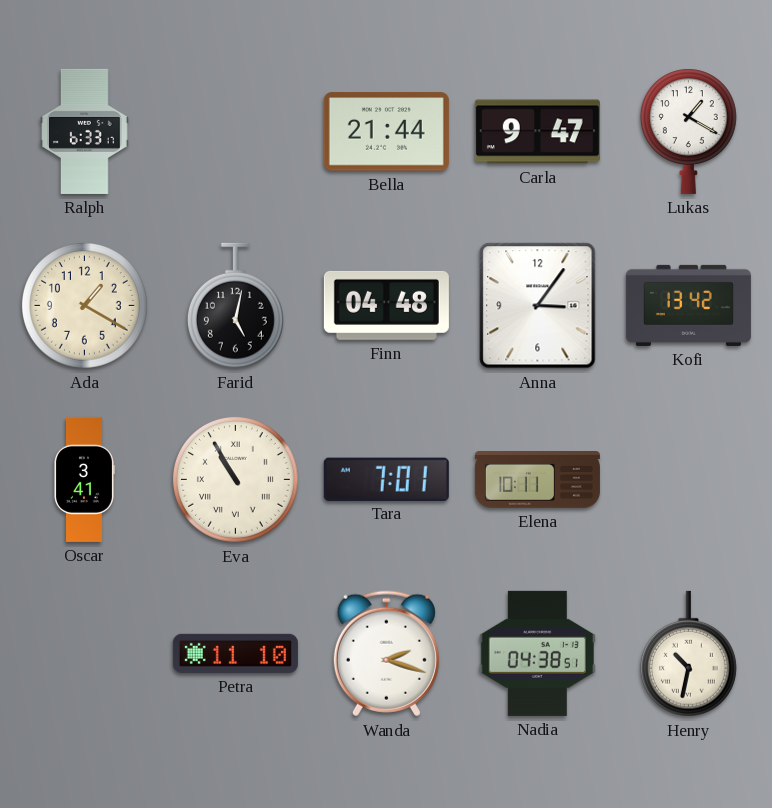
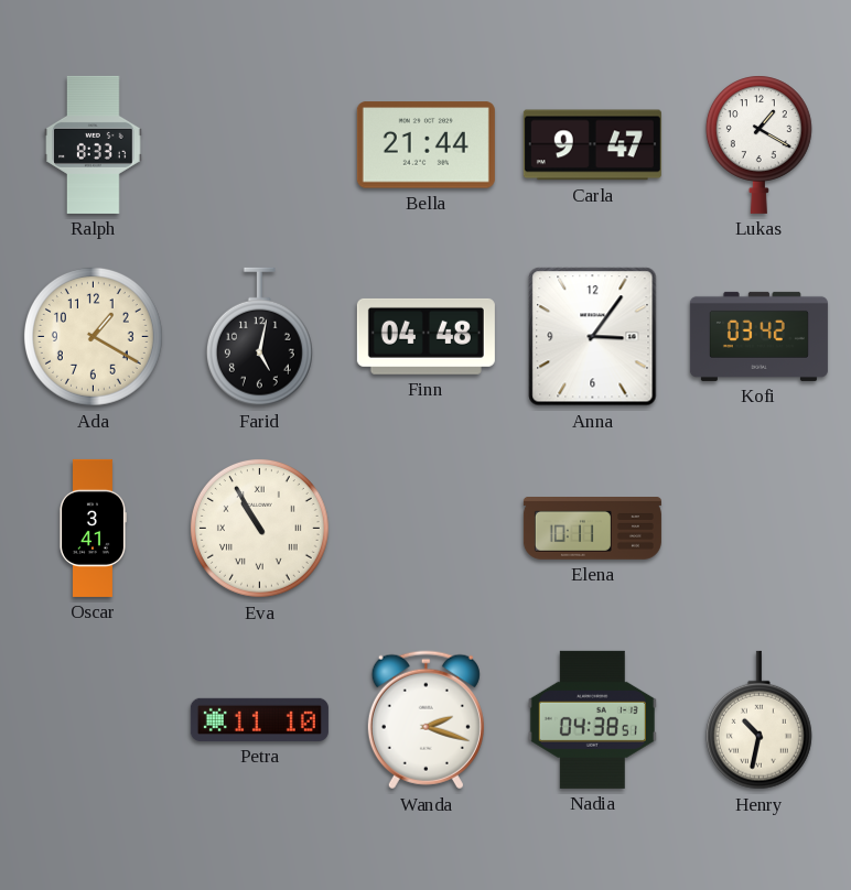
Ralph: 6:33 -> 8:33 (94, 144)
Kofi: 13:42 -> 03:42 (758, 336)
Tara: 7:01 -> none (386, 479)
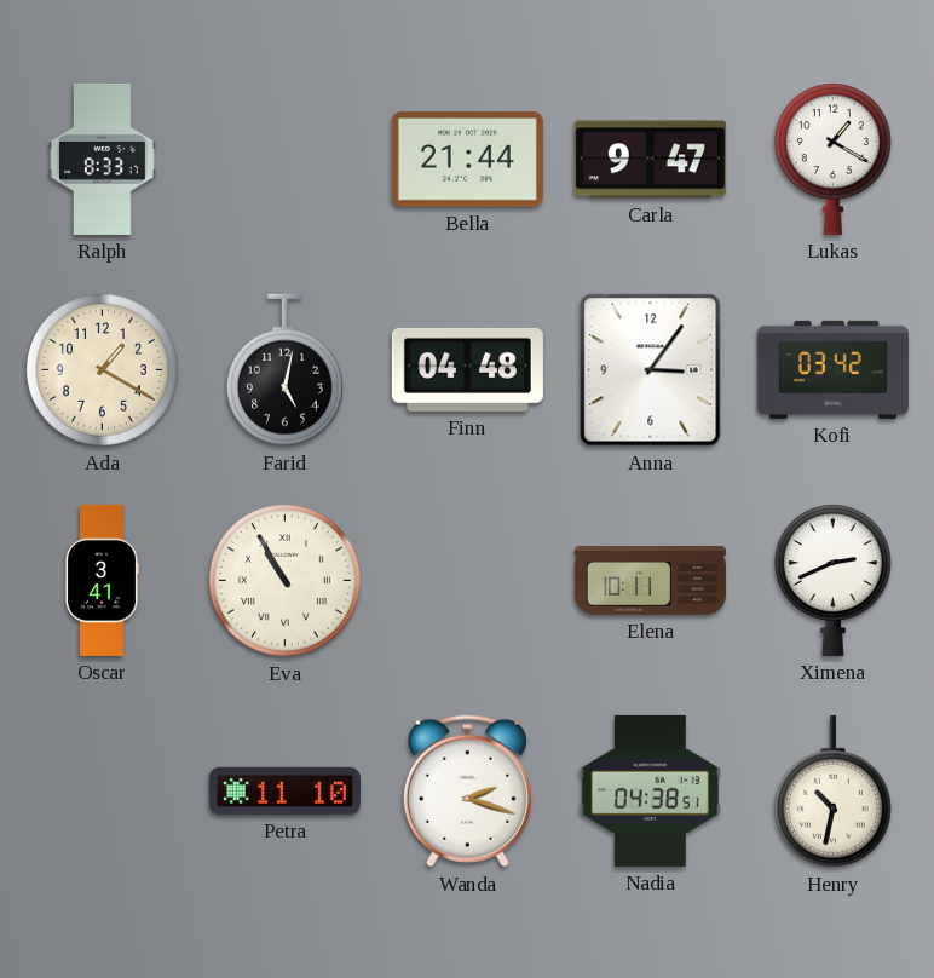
Ximena: none -> 2:41 (832, 580)
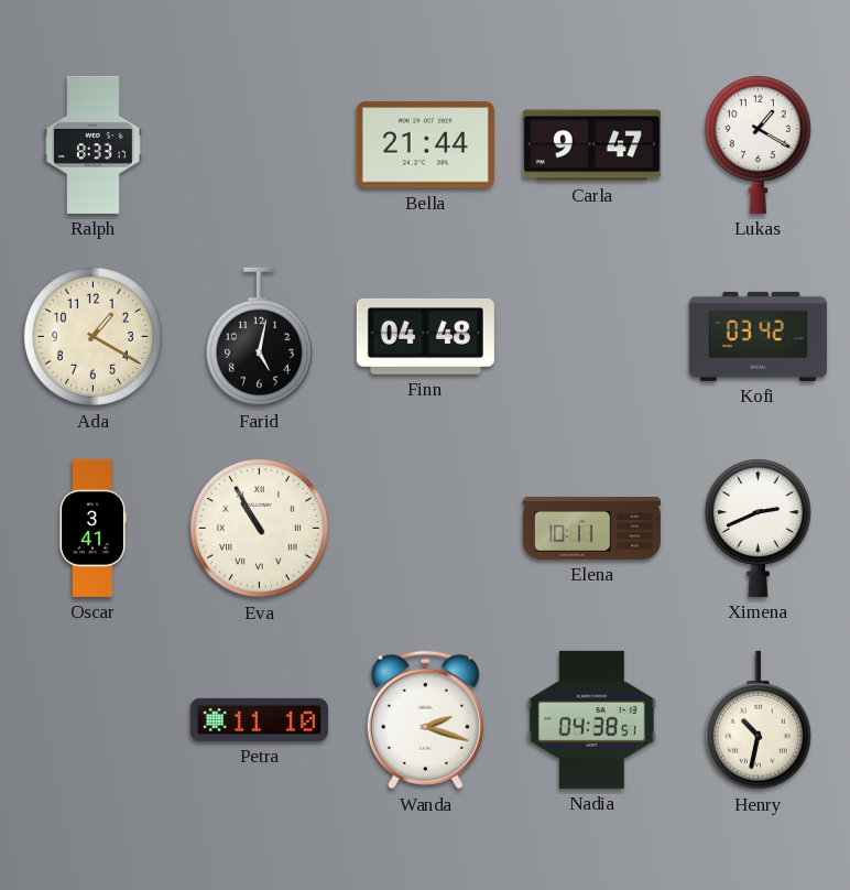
Anna: 3:06 -> none (651, 370)
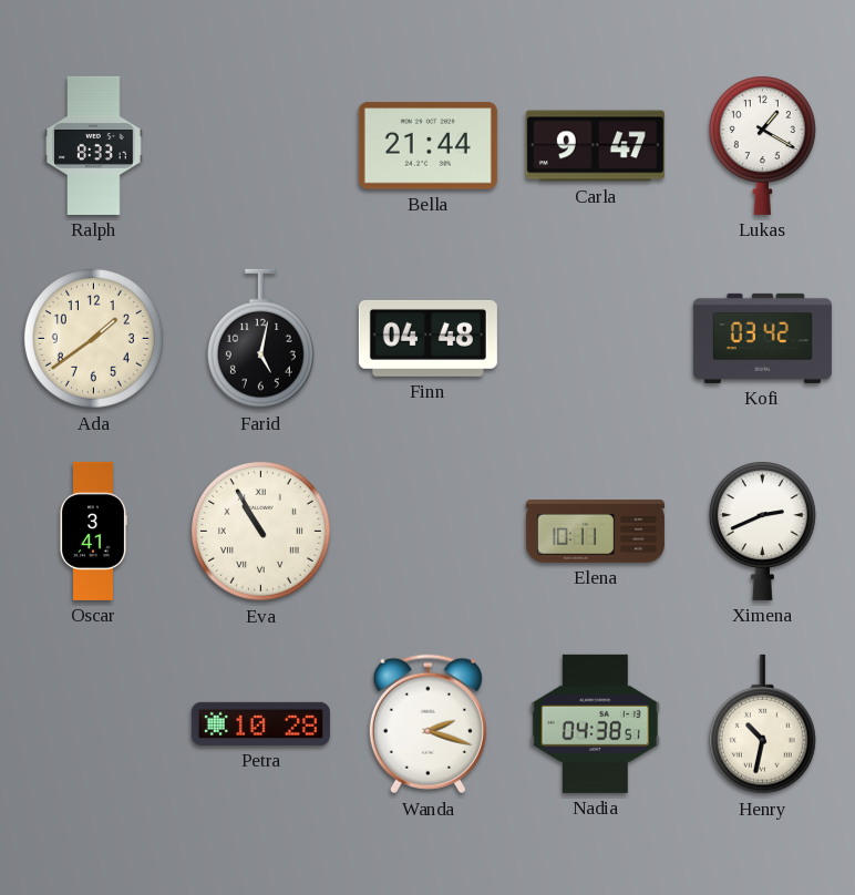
Ada: 1:20 -> 1:39 (93, 338)
Petra: 11:10 -> 10:28 (260, 723)
